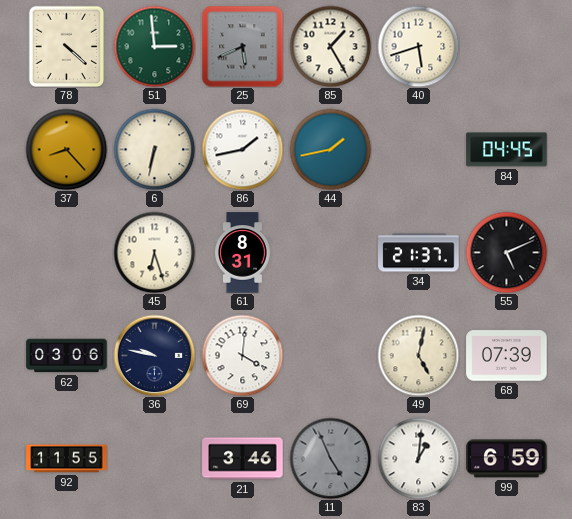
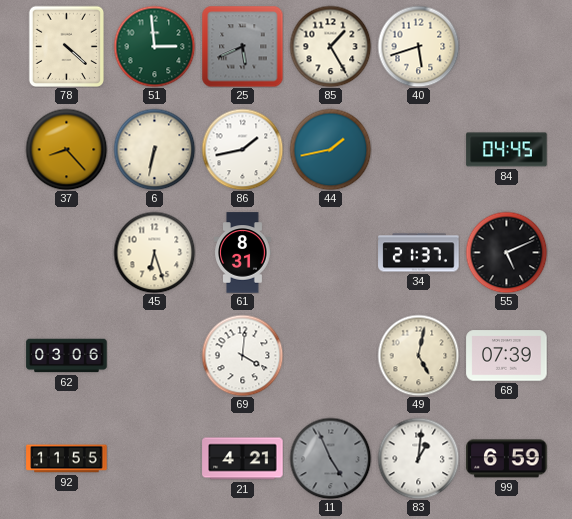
36: 9:47 -> none (154, 355)
21: 3:46 -> 4:21 (243, 459)
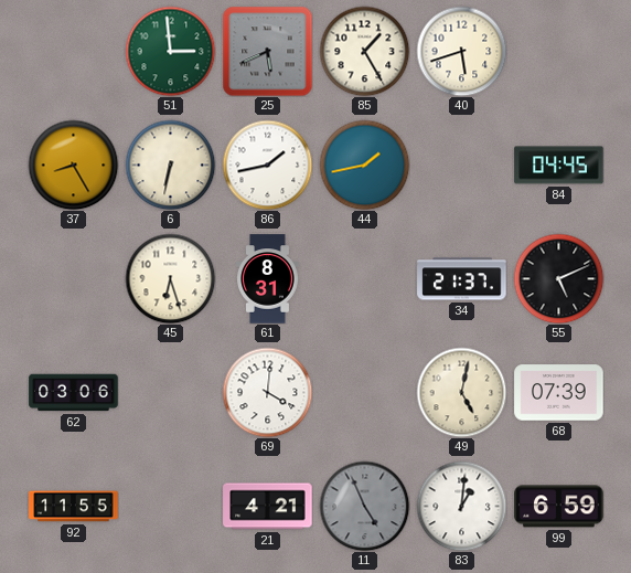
78: 4:22 -> none (66, 46)
37: 8:23 -> 8:25 (73, 165)
